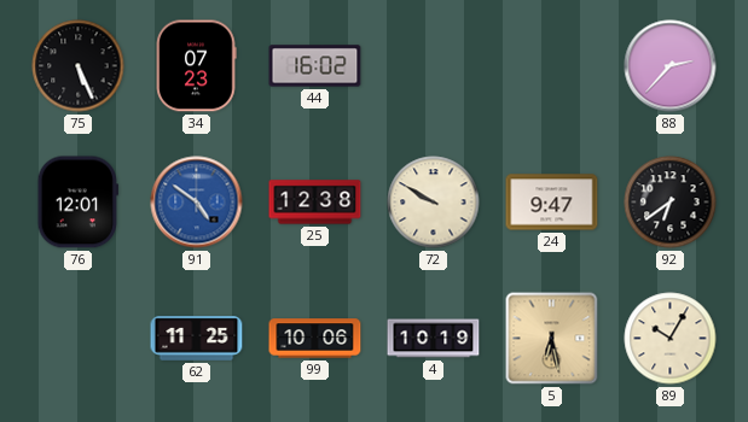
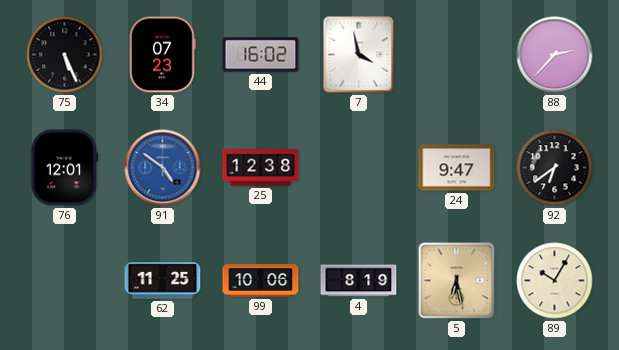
7: none -> 3:58 (359, 55)
72: 9:50 -> none (434, 203)
4: 10:19 -> 8:19 (359, 281)
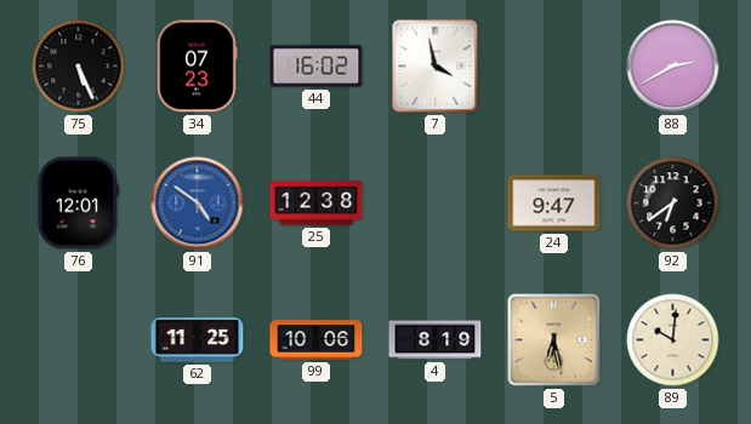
88: 2:37 -> 2:40 (673, 67)
89: 10:05 -> 10:01 (673, 340)
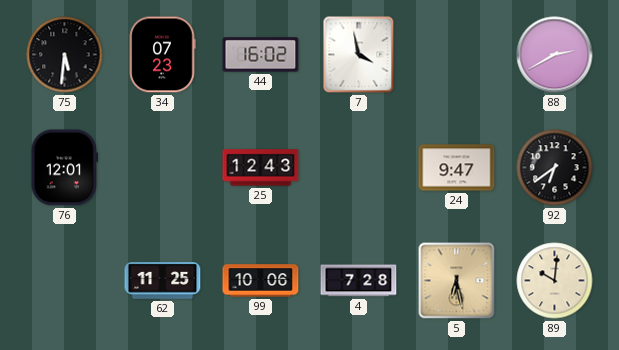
75: 5:26 -> 5:31 (65, 55)
91: 4:51 -> none (198, 204)
25: 12:38 -> 12:43 (261, 168)
4: 8:19 -> 7:28 (359, 281)
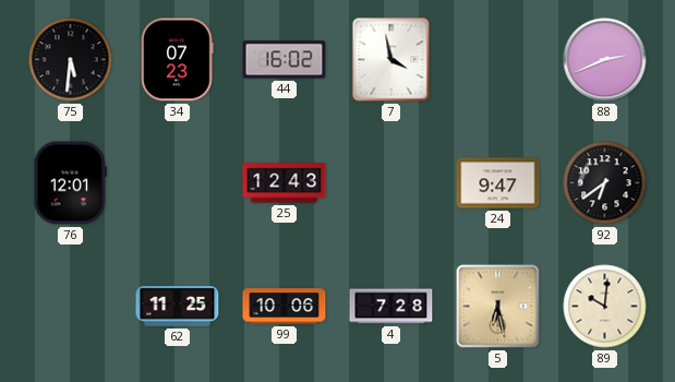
88: 2:40 -> 2:41 (605, 60)
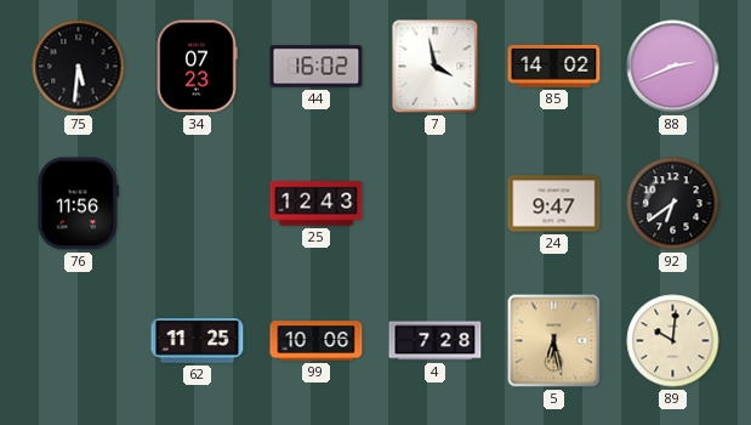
85: none -> 14:02 (554, 67)
76: 12:01 -> 11:56 (78, 204)
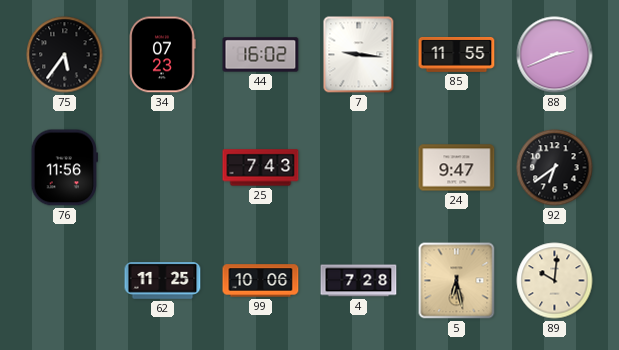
75: 5:31 -> 5:36 (65, 55)
7: 3:58 -> 9:16 (359, 55)
85: 14:02 -> 11:55 (457, 55)
25: 12:43 -> 7:43 (261, 168)
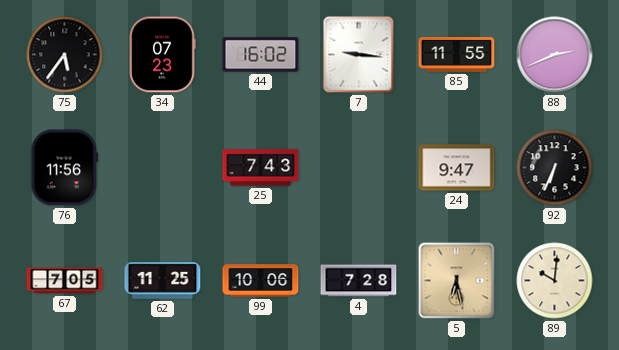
92: 6:39 -> 6:34 (555, 168)
67: none -> 7:05 (65, 281)
